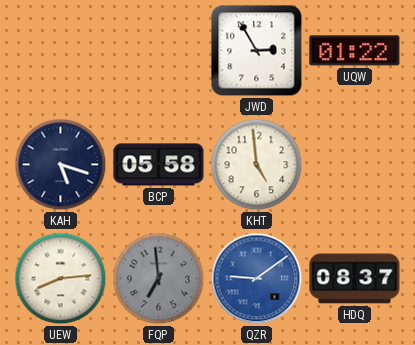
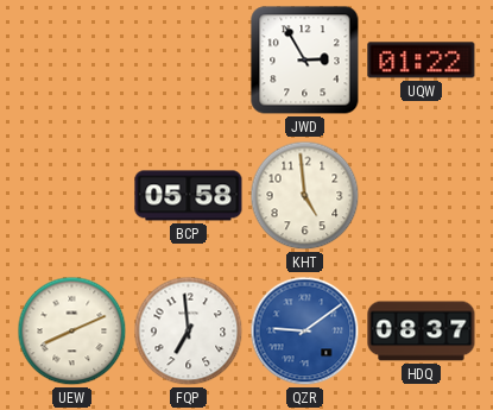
KAH: 5:18 -> none (61, 165)
UEW: 8:14 -> 8:11 (72, 332)
FQP dial: grey -> white (189, 332)
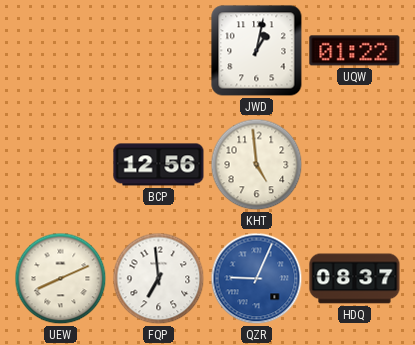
JWD: 2:55 -> 1:02 (257, 51)
BCP: 05:58 -> 12:56 (159, 165)
QZR: 9:09 -> 9:04 (257, 279)
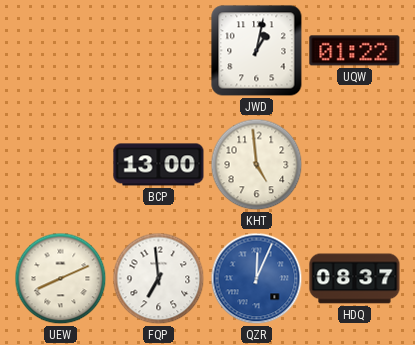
BCP: 12:56 -> 13:00 (159, 165)
QZR: 9:04 -> 12:04 (257, 279)
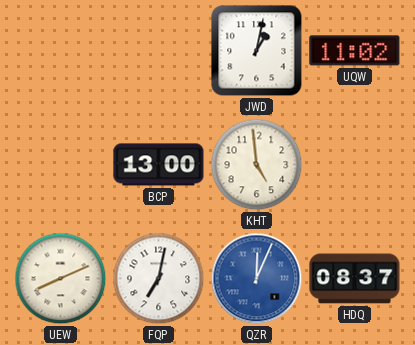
UQW: 01:22 -> 11:02 (355, 51)
FQP: 6:59 -> 7:02 (159, 279)
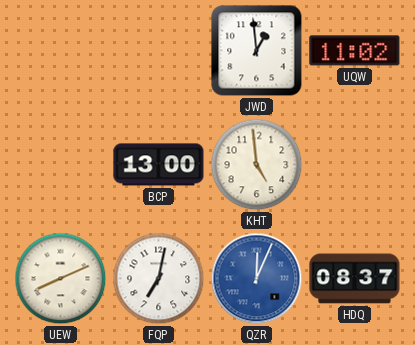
JWD: 1:02 -> 12:59 (257, 51)
